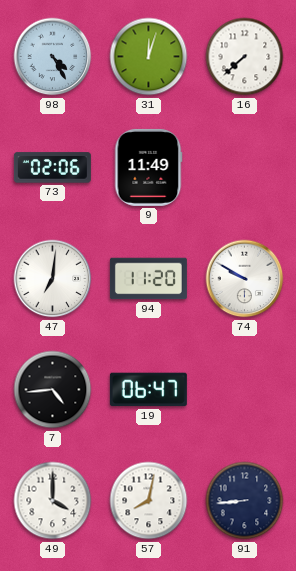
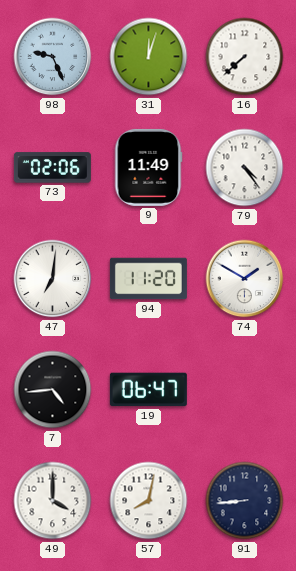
98: 4:25 -> 9:26 (53, 57)
79: none -> 4:24 (245, 168)
74: 9:50 -> 1:50 (245, 279)
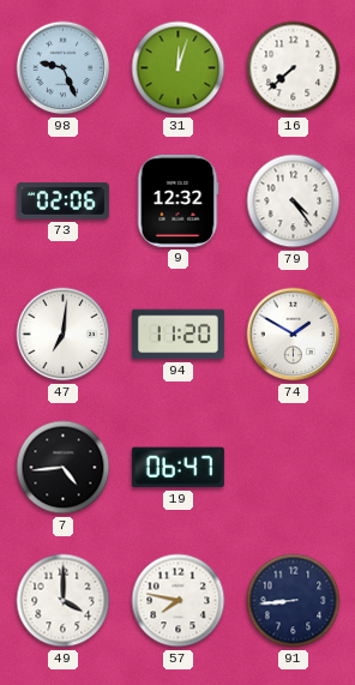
9: 11:49 -> 12:32 (177, 200)
57: 8:02 -> 7:47 (179, 601)
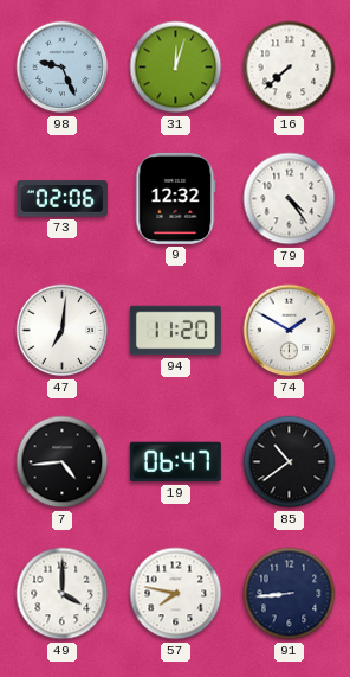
85: none -> 10:39 (290, 462)
